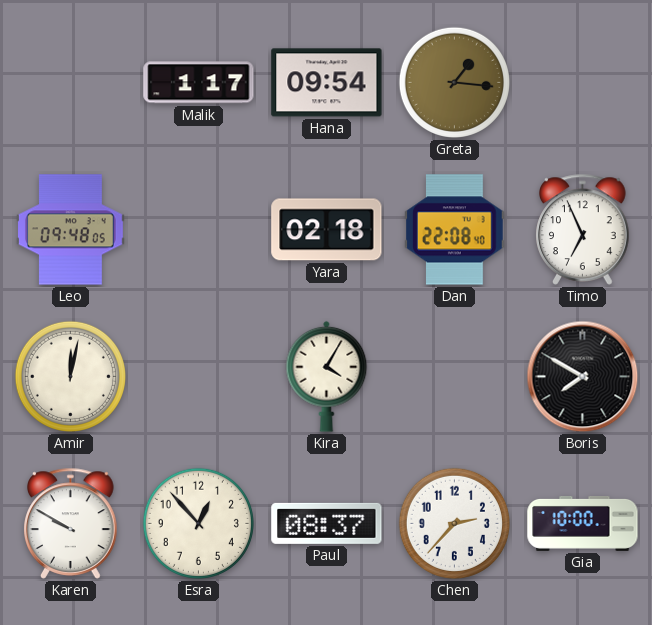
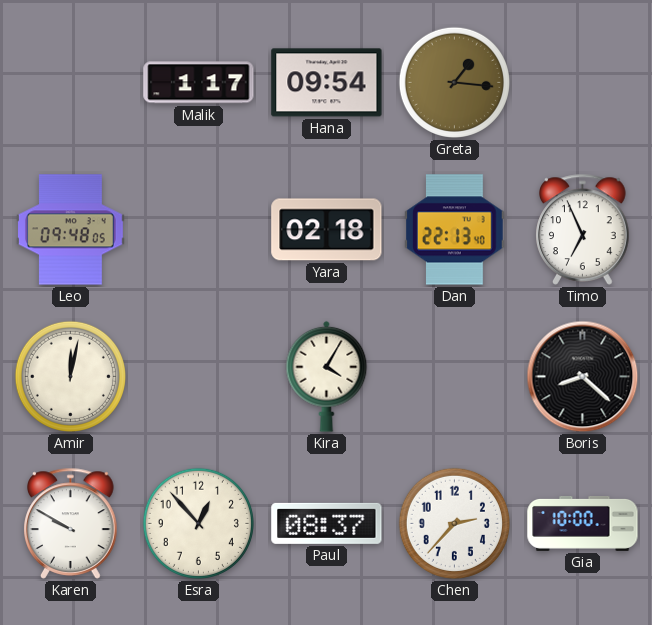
Dan: 22:08 -> 22:13 (455, 230)
Boris: 7:50 -> 8:22 (583, 377)
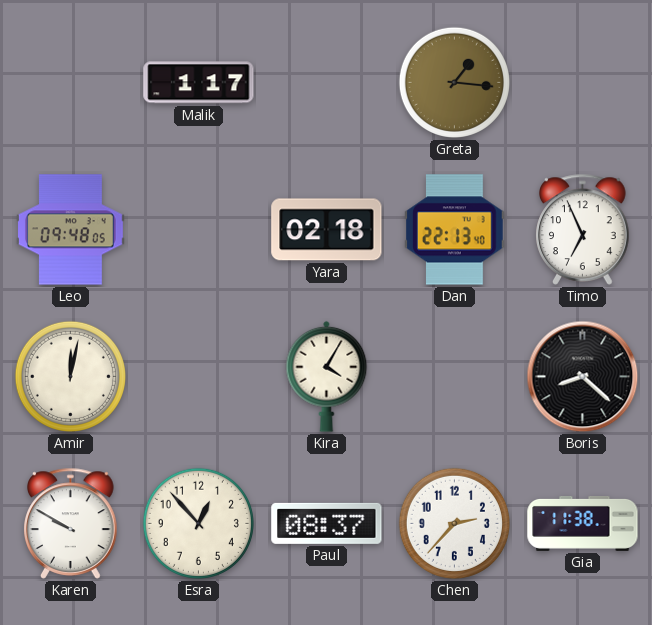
Hana: 09:54 -> none (327, 83)
Gia: 10:00 -> 11:38 (583, 523)
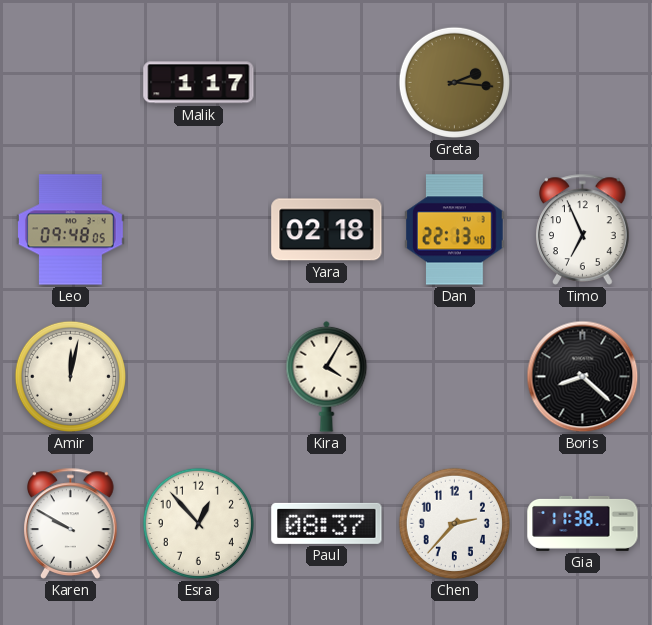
Greta: 1:16 -> 2:16 (454, 82)
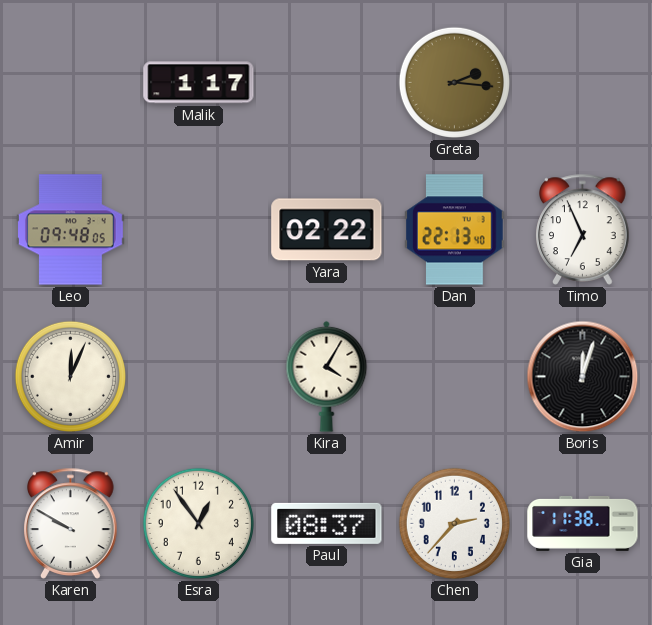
Yara: 02:18 -> 02:22 (327, 230)
Amir: 12:02 -> 12:04 (70, 376)
Boris: 8:22 -> 12:03 (583, 377)
Esra: 12:53 -> 12:54 (198, 523)
